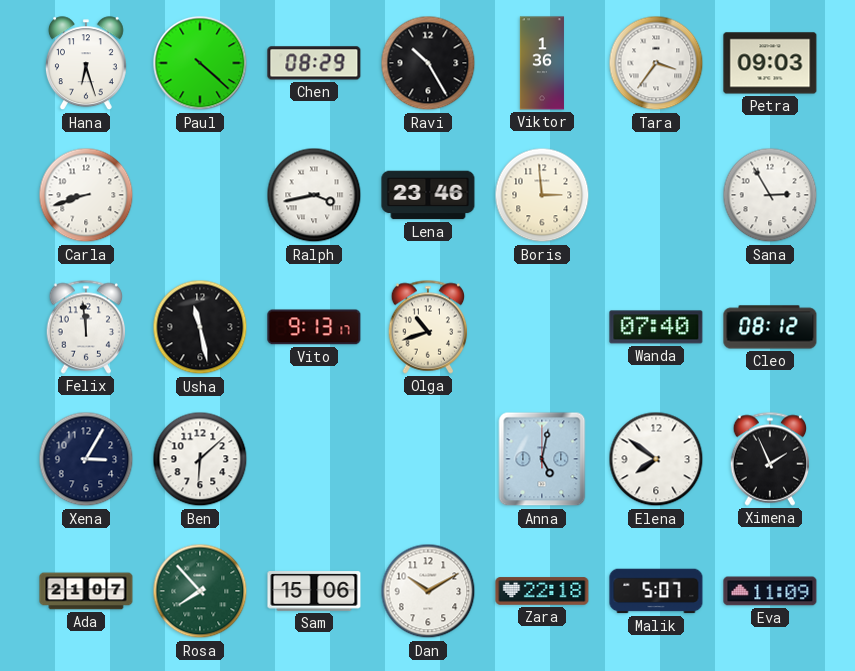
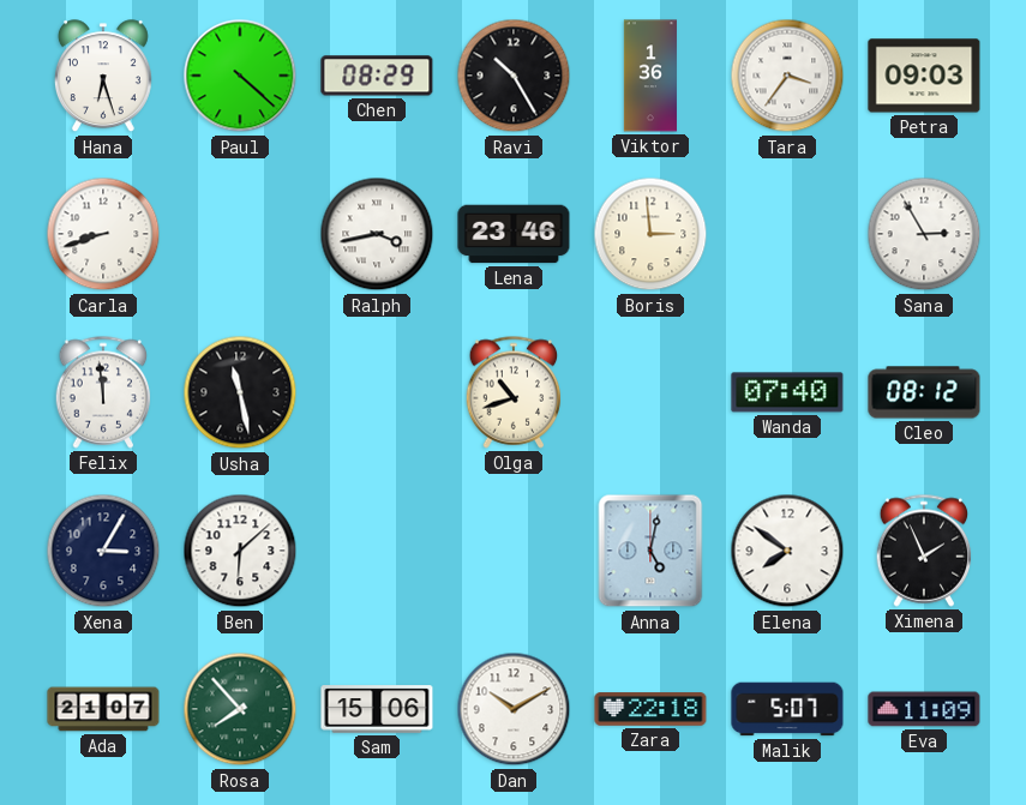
Vito: 9:13 -> none (314, 327)
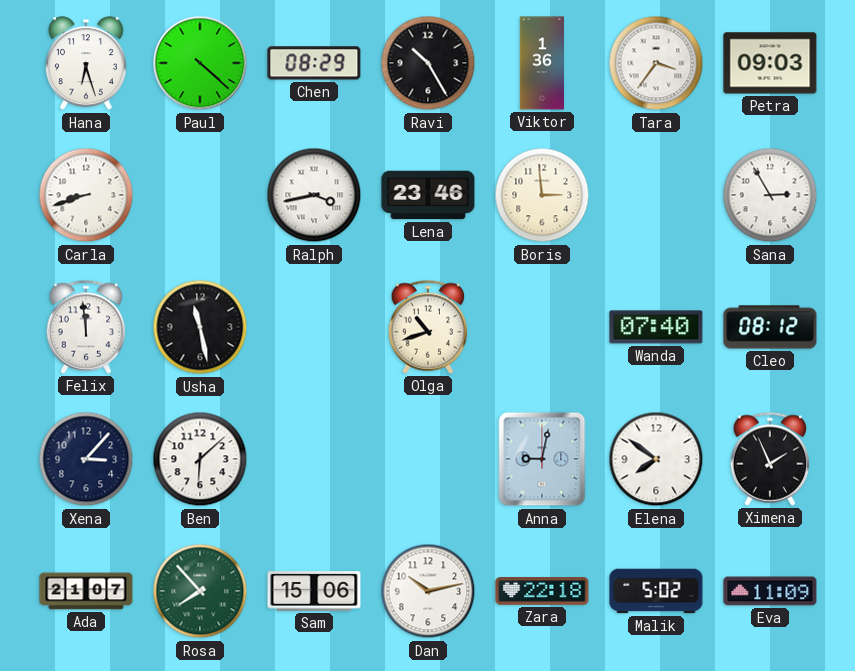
Xena: 3:05 -> 3:07 (86, 459)
Anna: 5:02 -> 9:02 (542, 459)
Dan: 10:10 -> 10:13 (428, 591)
Malik: 5:07 -> 5:02 (656, 591)
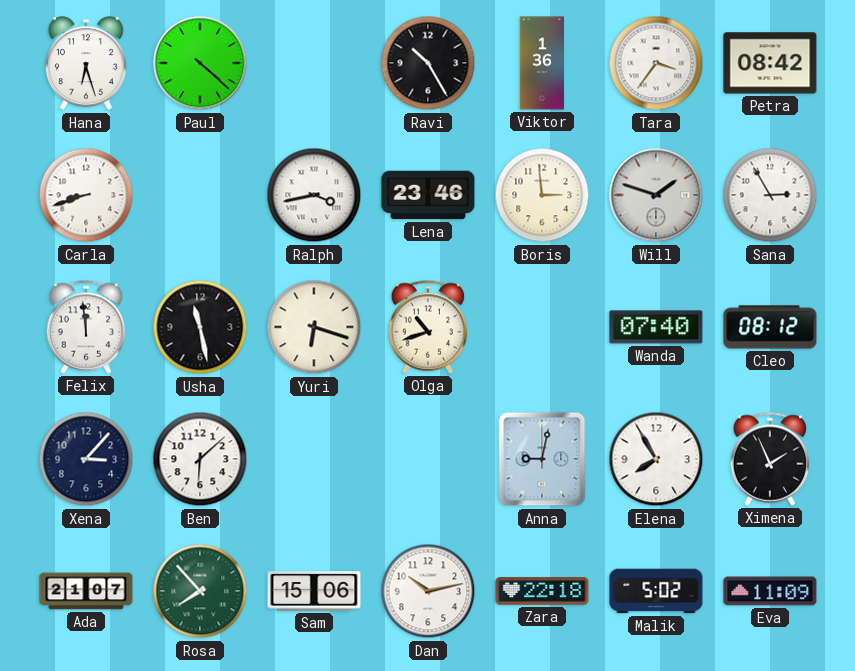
Chen: 08:29 -> none (314, 63)
Petra: 09:03 -> 08:42 (770, 63)
Will: none -> 1:48 (656, 195)
Yuri: none -> 6:18 (314, 327)
Elena: 7:51 -> 7:55 (656, 459)
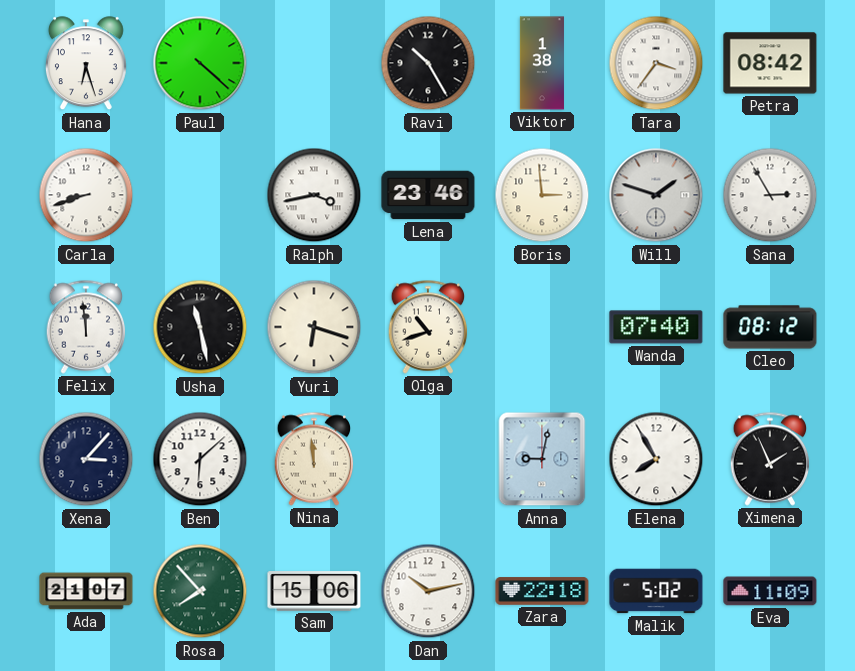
Viktor: 1:36 -> 1:38 (542, 63)
Nina: none -> 11:59 (314, 459)
